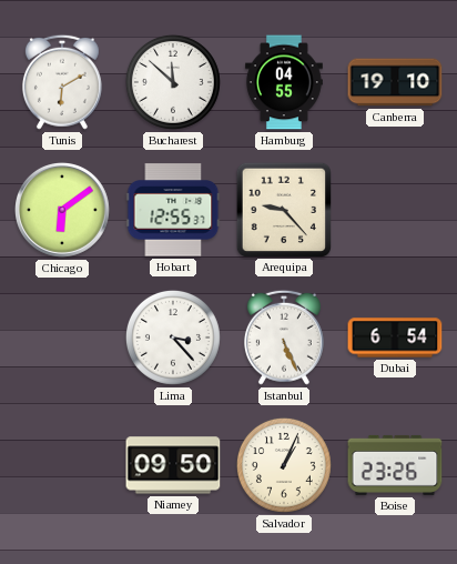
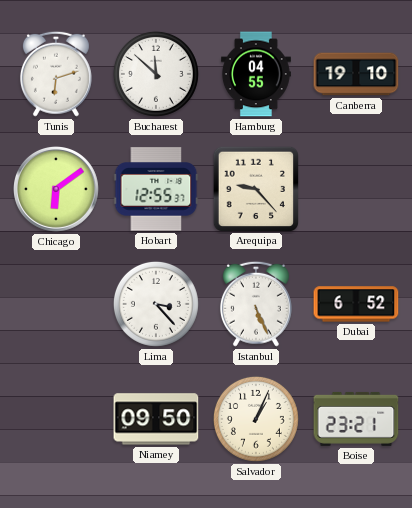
Tunis: 6:10 -> 6:12 (56, 74)
Dubai: 6:54 -> 6:52 (356, 304)
Boise: 23:26 -> 23:21 (356, 419)
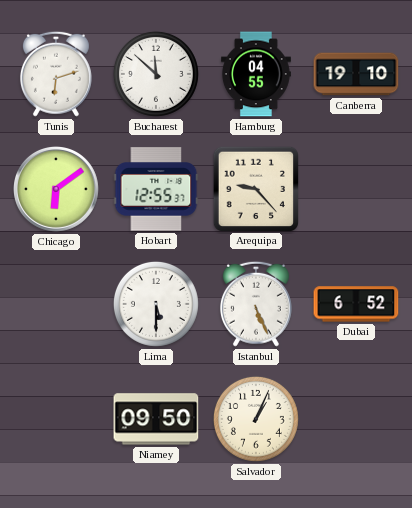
Lima: 3:23 -> 5:30 (156, 304)
Boise: 23:21 -> none (356, 419)
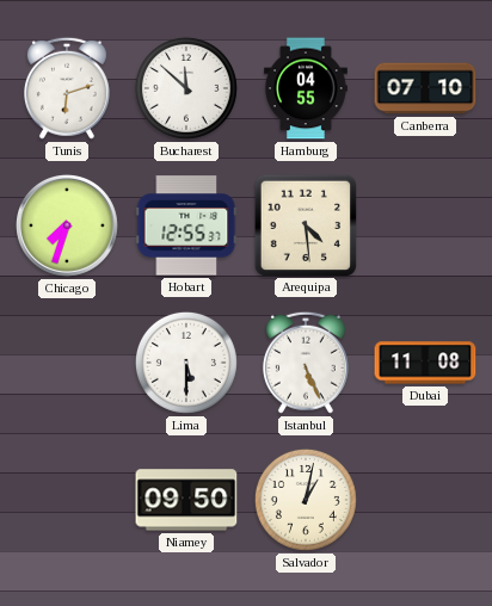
Canberra: 19:10 -> 07:10 (425, 88)
Chicago: 6:09 -> 7:33 (68, 227)
Arequipa: 9:23 -> 4:29 (305, 224)
Dubai: 6:52 -> 11:08 (425, 363)
Salvador: 1:04 -> 1:02 (306, 500)
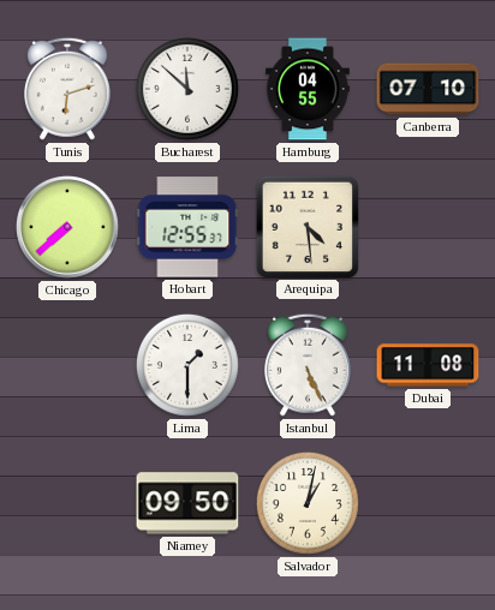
Chicago: 7:33 -> 7:38 (68, 228)
Lima: 5:30 -> 1:30 (187, 365)
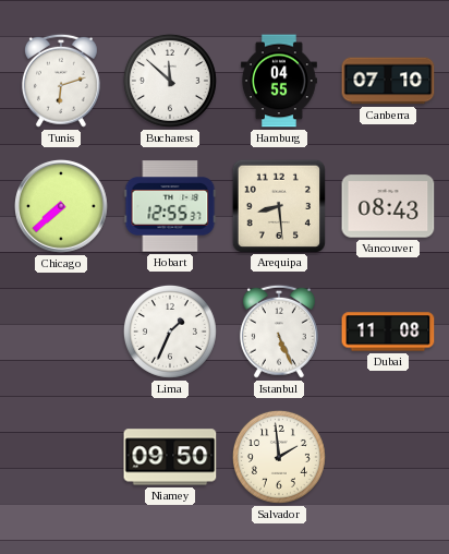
Arequipa: 4:29 -> 8:29 (278, 205)
Vancouver: none -> 08:43 (388, 206)
Lima: 1:30 -> 1:34 (170, 332)
Salvador: 1:02 -> 1:59 (279, 457)
